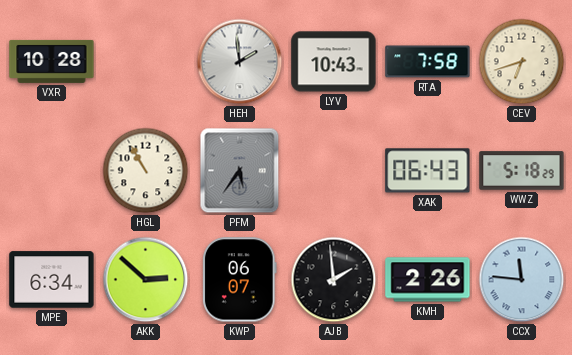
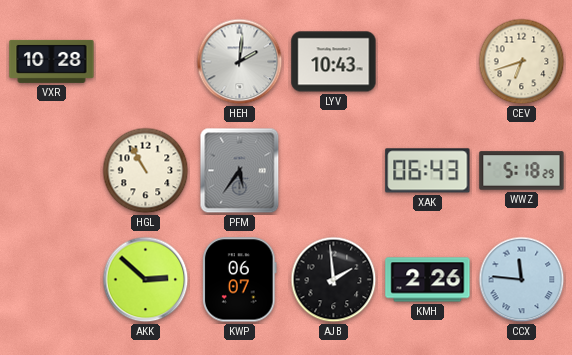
HEH: 1:59 -> 2:01 (240, 62)
RTA: 7:58 -> none (428, 62)
MPE: 6:34 -> none (52, 280)
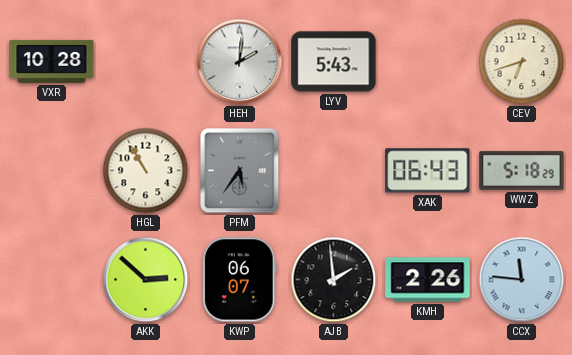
LYV: 10:43 -> 5:43 (334, 62)
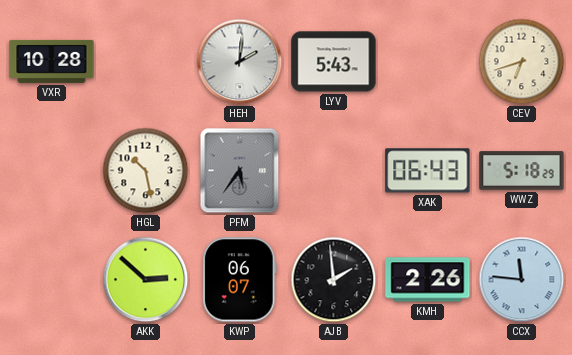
HGL: 10:55 -> 10:28 (146, 171)
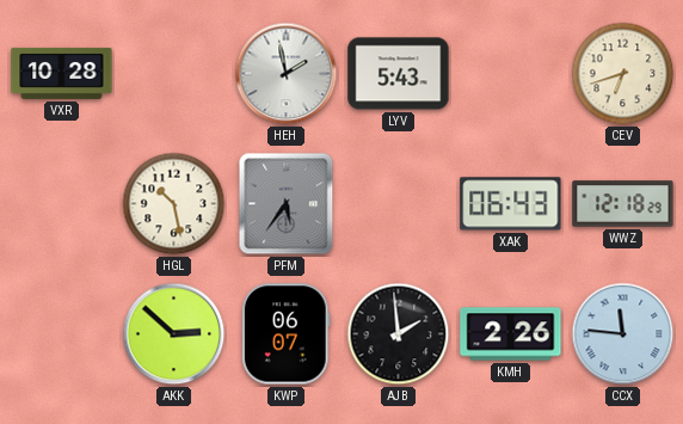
HEH: 2:01 -> 1:58 (287, 74)
WWZ: 5:18 -> 12:18 (623, 204)
